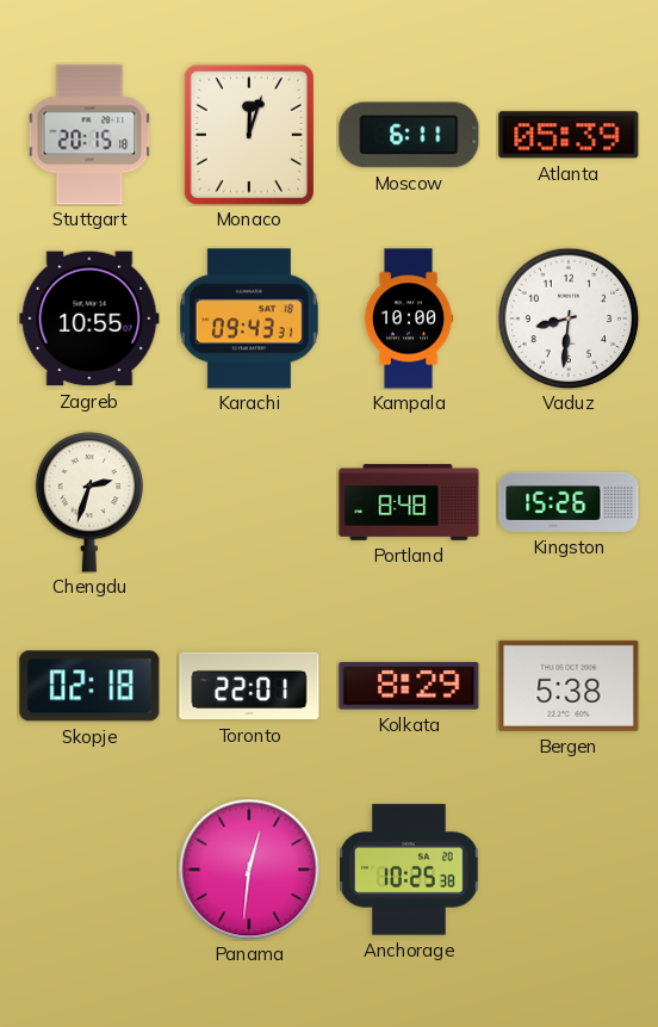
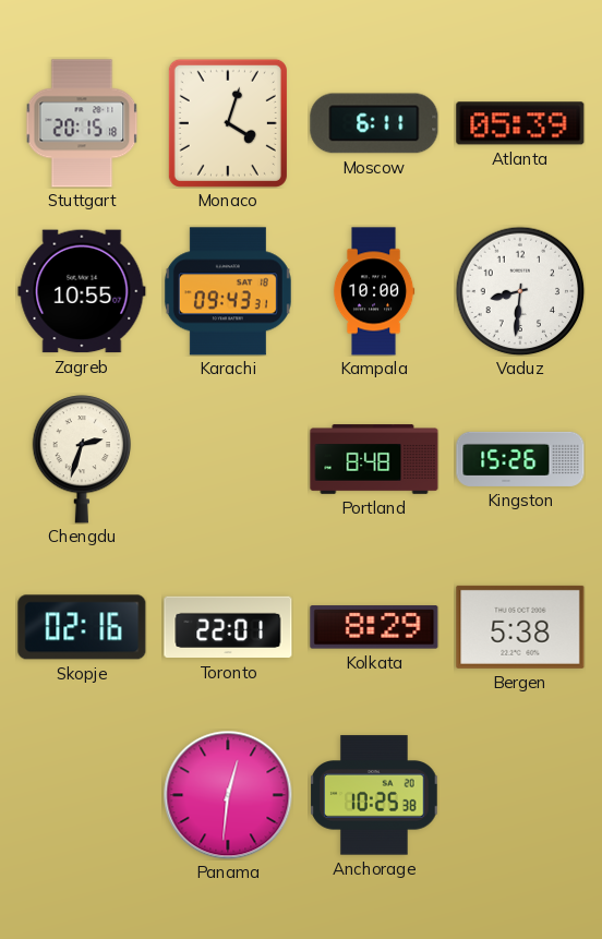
Monaco: 12:03 -> 4:03 (228, 123)
Skopje: 02:18 -> 02:16 (82, 627)
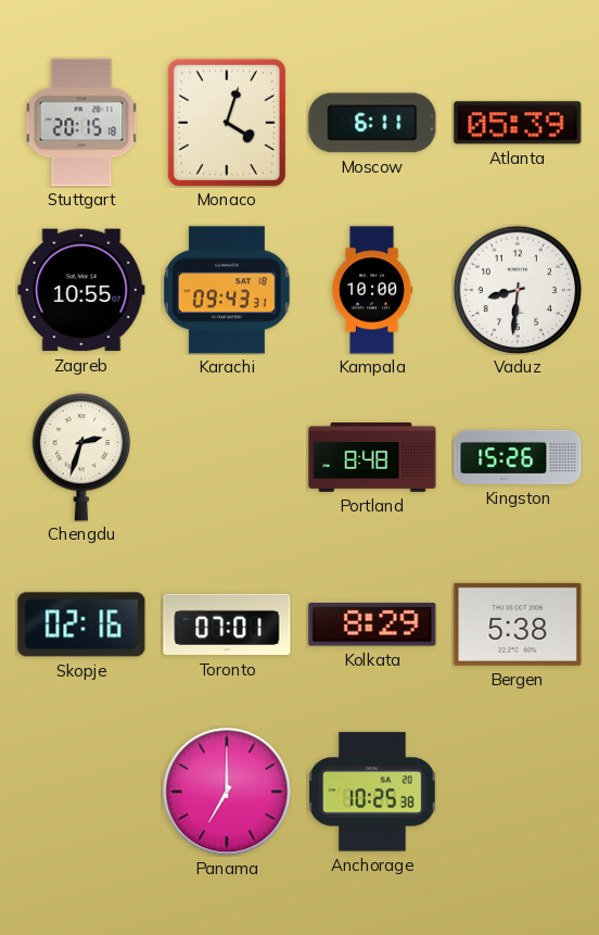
Toronto: 22:01 -> 07:01 (227, 624)
Panama: 12:31 -> 7:00 (227, 792)
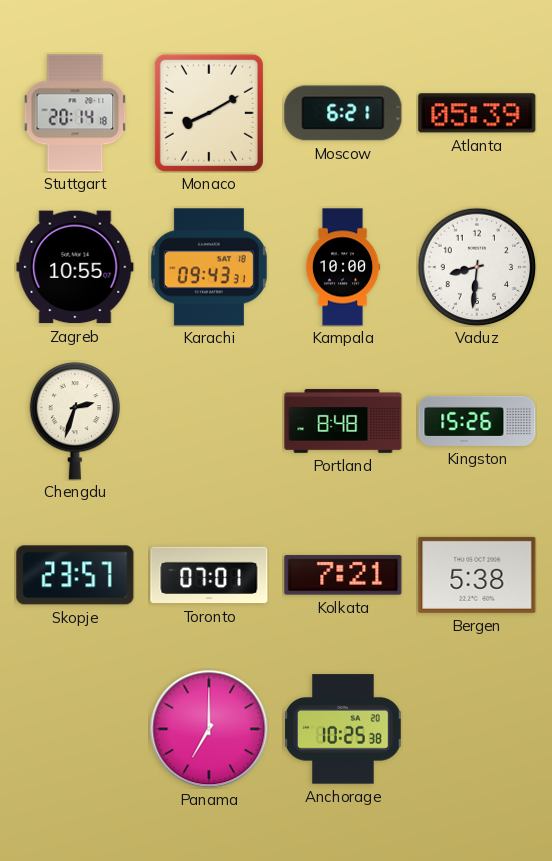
Stuttgart: 20:15 -> 20:14 (75, 113)
Monaco: 4:03 -> 8:10 (209, 113)
Moscow: 6:11 -> 6:21 (343, 113)
Skopje: 02:16 -> 23:57 (75, 575)
Kolkata: 8:29 -> 7:21 (343, 575)
